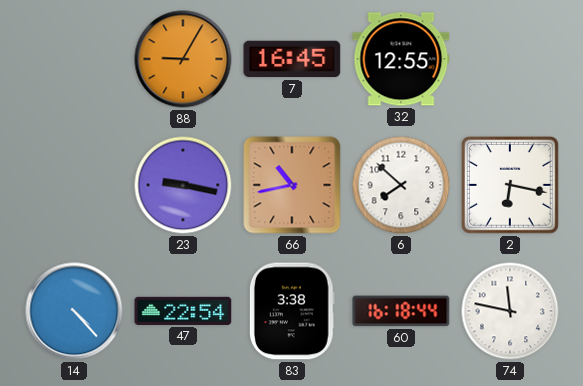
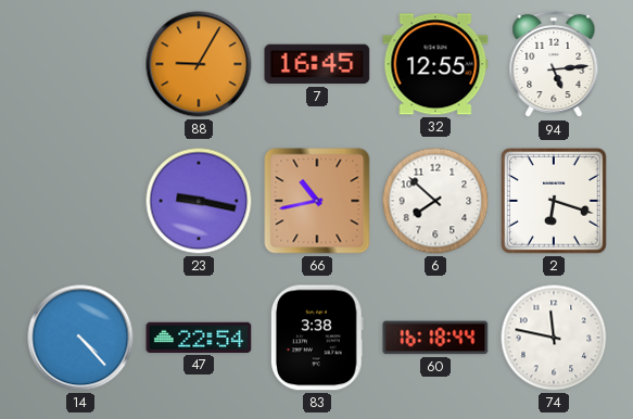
94: none -> 5:14 (554, 64)
2: 6:17 -> 6:18 (555, 202)
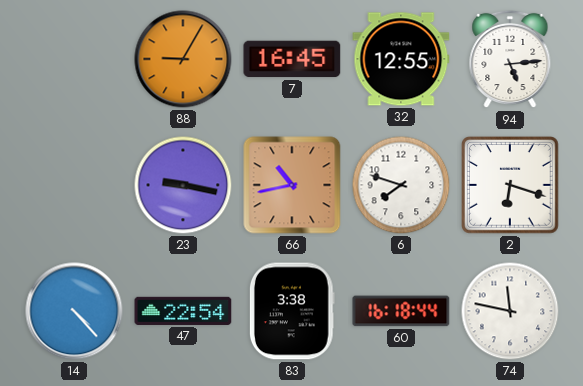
6: 7:52 -> 7:48 (401, 185)
